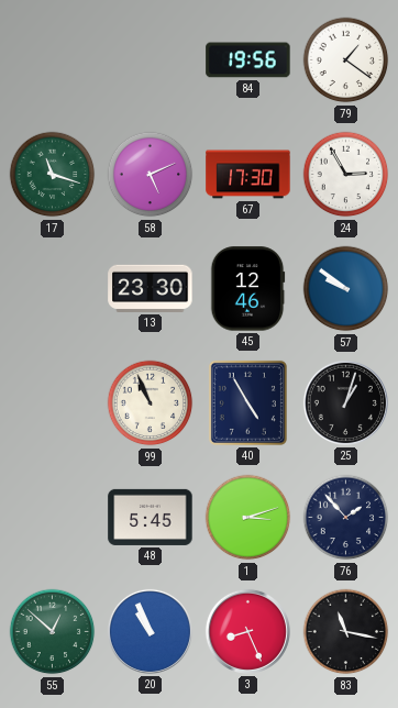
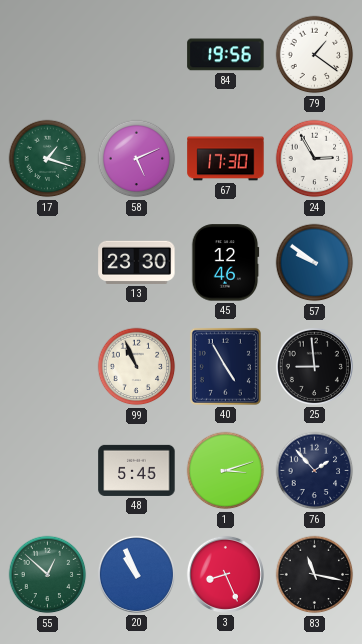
17: 11:18 -> 1:18 (48, 159)
25: 1:03 -> 8:59 (314, 366)
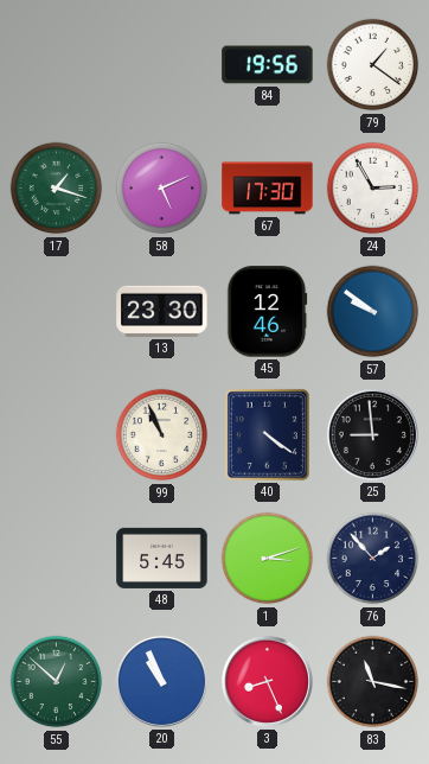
40: 4:55 -> 4:21 (267, 434)
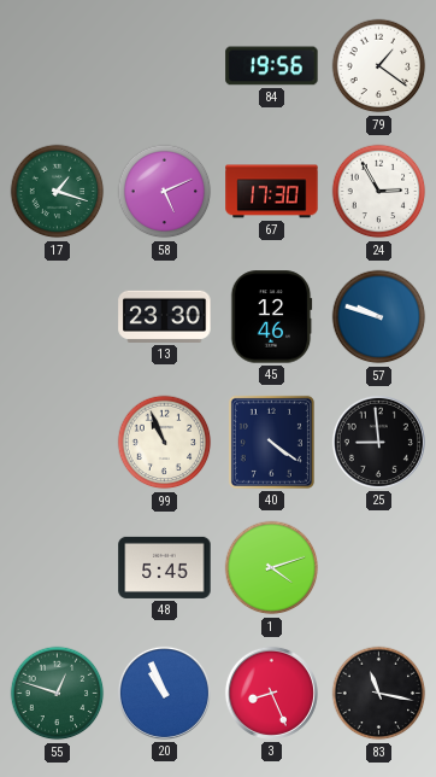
57: 9:51 -> 9:48 (379, 317)
1: 3:12 -> 4:12 (272, 568)
76: 1:53 -> none (373, 559)
55: 12:52 -> 12:48 (58, 694)
